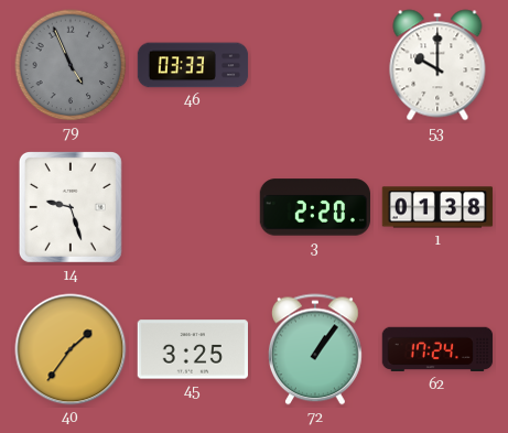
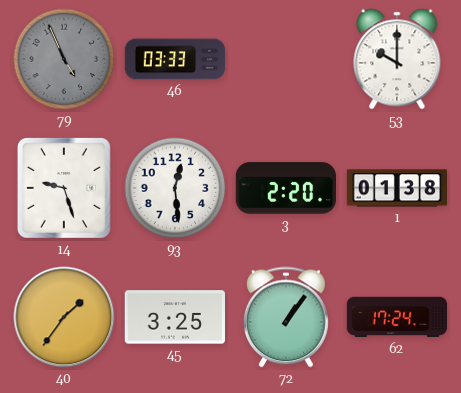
93: none -> 12:29 (175, 188)
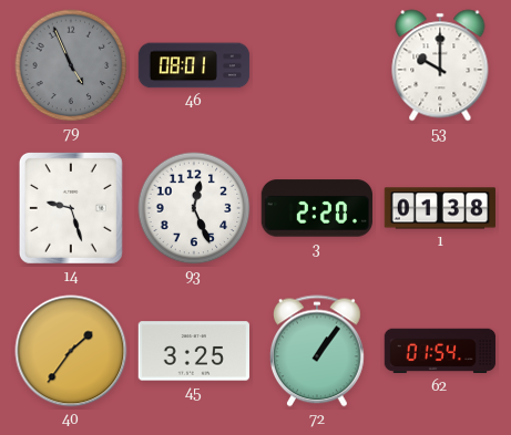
46: 03:33 -> 08:01 (194, 65)
93: 12:29 -> 12:26 (194, 208)
62: 17:24 -> 01:54 (440, 351)
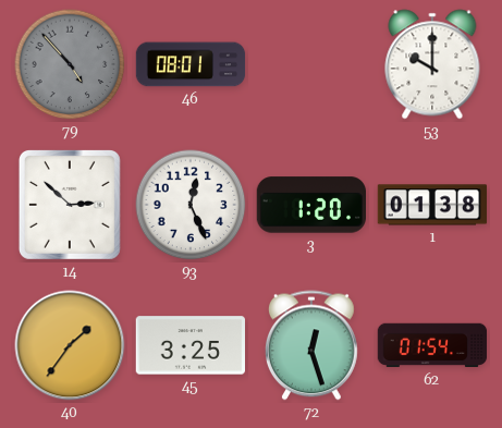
79: 4:56 -> 4:53 (70, 64)
14: 9:27 -> 2:52 (70, 205)
3: 2:20 -> 1:20 (310, 205)
72: 1:06 -> 12:27 (311, 345)
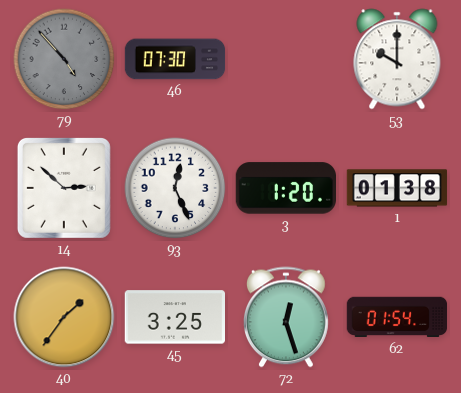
46: 08:01 -> 07:30 (175, 59)
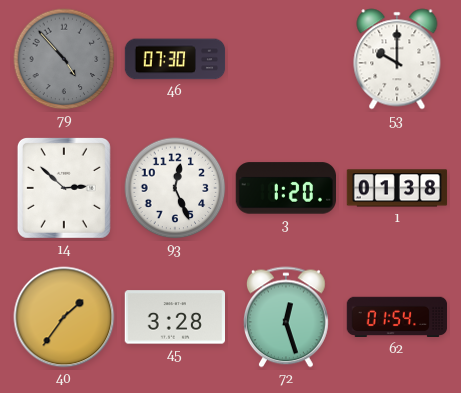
45: 3:25 -> 3:28 (174, 317)
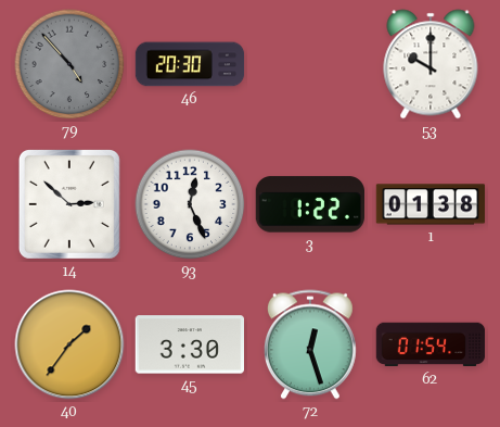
46: 07:30 -> 20:30 (190, 64)
3: 1:20 -> 1:22 (309, 204)
45: 3:28 -> 3:30 (189, 344)
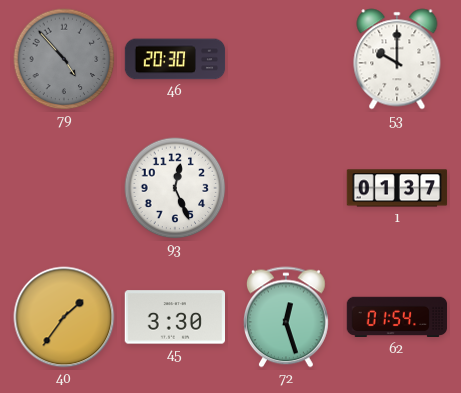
14: 2:52 -> none (69, 204)
3: 1:22 -> none (309, 204)
1: 01:38 -> 01:37 (397, 188)
